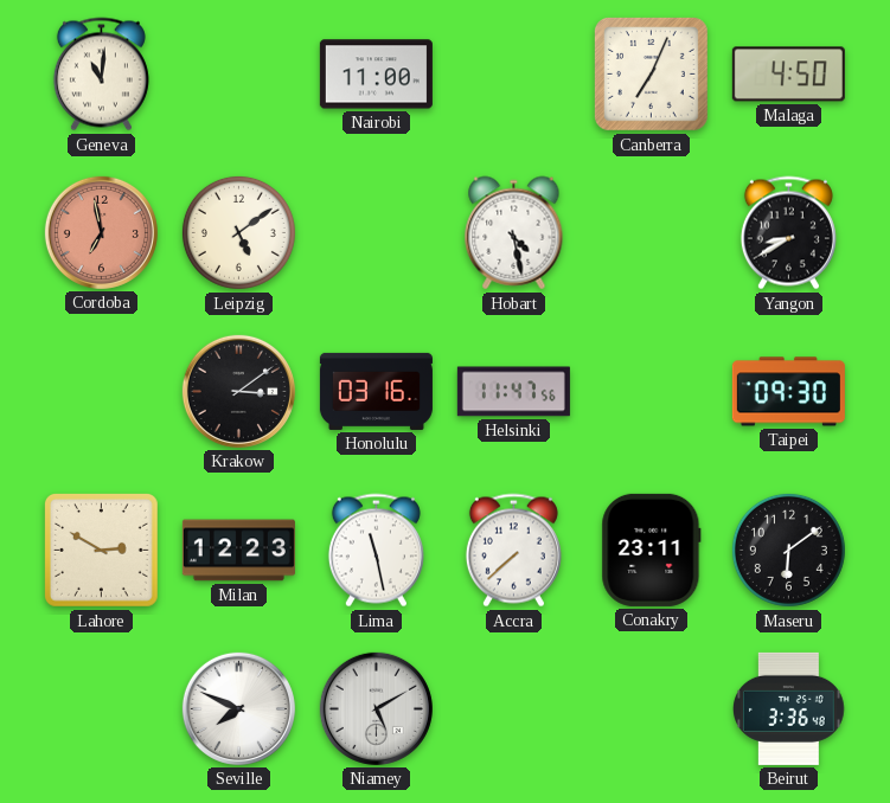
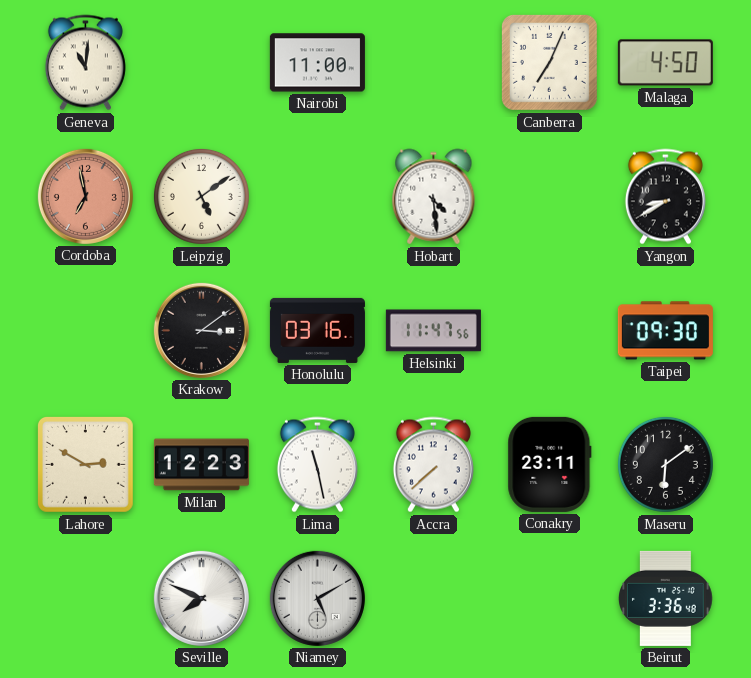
Hobart: 4:28 -> 4:29 (434, 197)
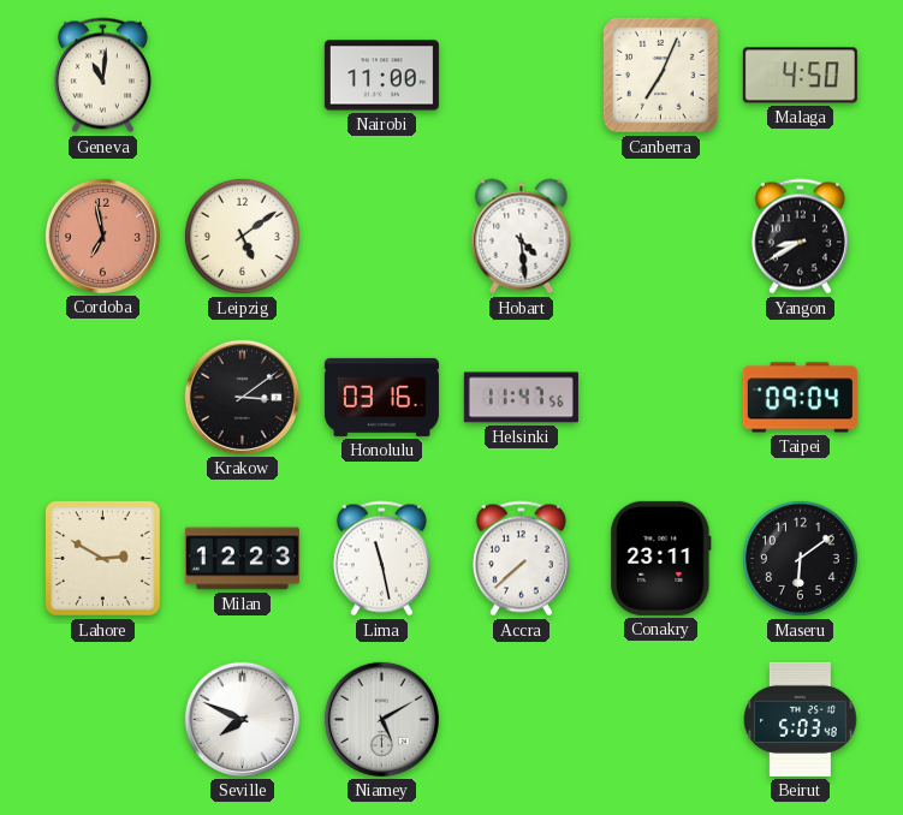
Taipei: 09:30 -> 09:04 (800, 398)
Beirut: 3:36 -> 5:03 (801, 719)
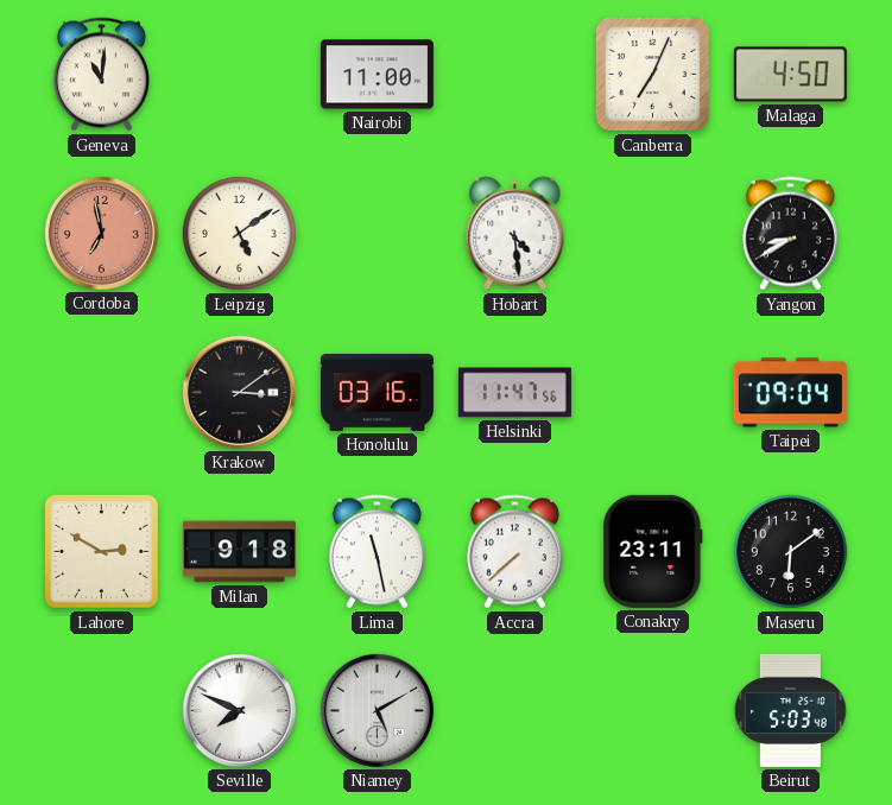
Milan: 12:23 -> 9:18 (239, 552)
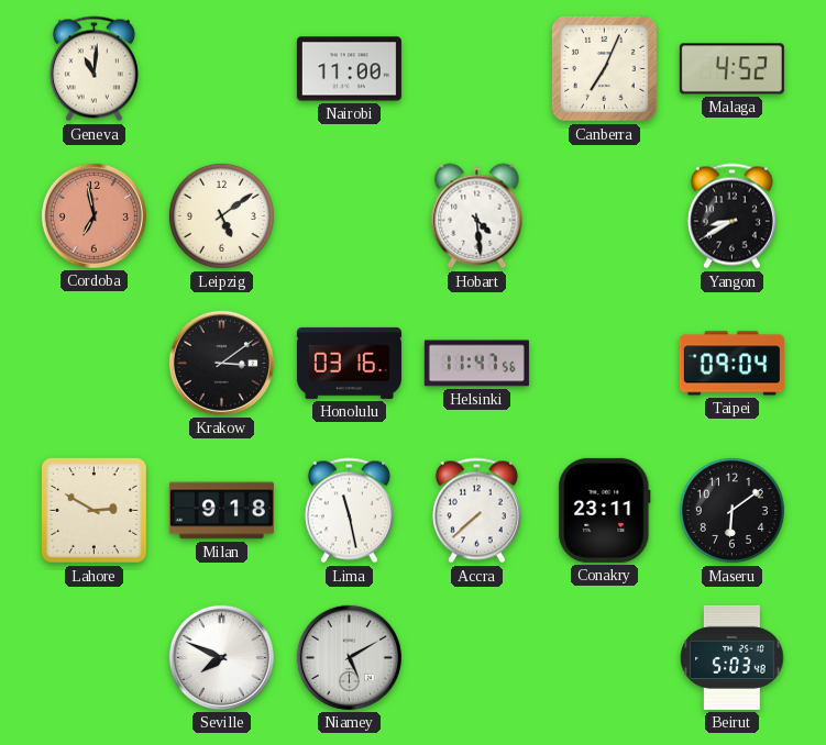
Malaga: 4:50 -> 4:52 (731, 69)
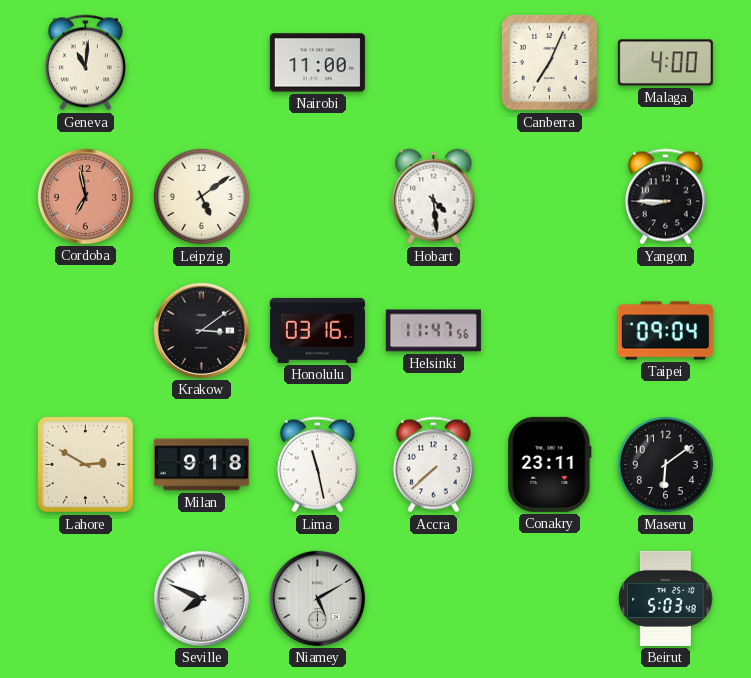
Malaga: 4:52 -> 4:00 (665, 63)
Yangon: 8:40 -> 8:45 (665, 197)
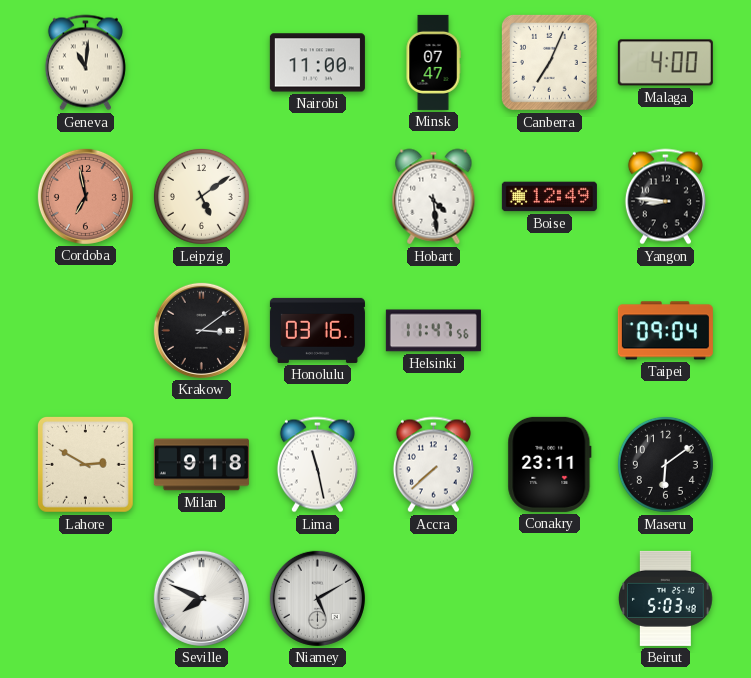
Minsk: none -> 07:47 (433, 62)
Boise: none -> 12:49 (549, 197)
Yangon: 8:45 -> 8:46 (665, 197)
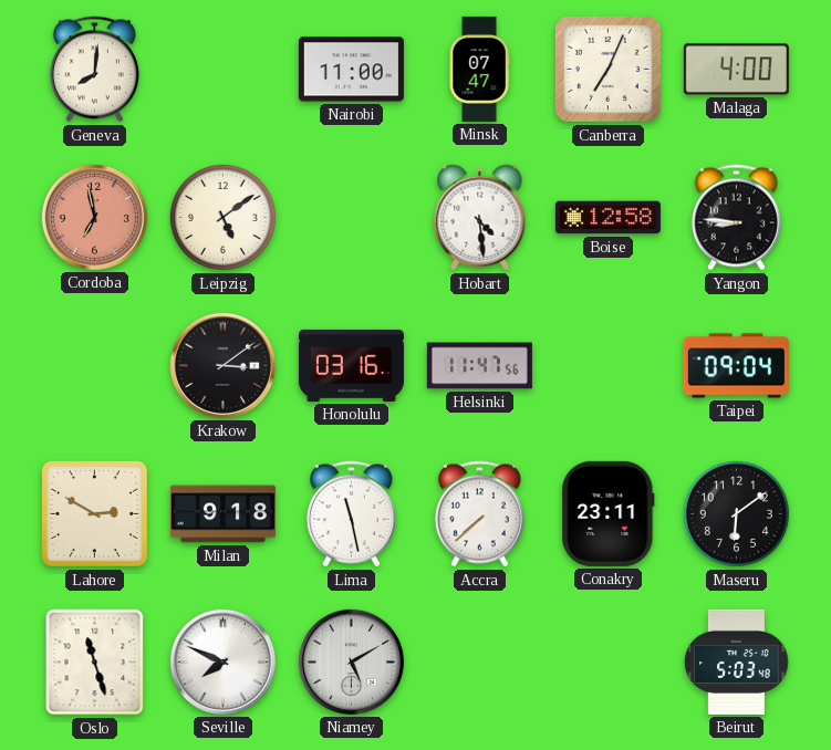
Geneva: 11:01 -> 8:01 (94, 70)
Boise: 12:49 -> 12:58 (607, 218)
Oslo: none -> 11:27 (95, 663)
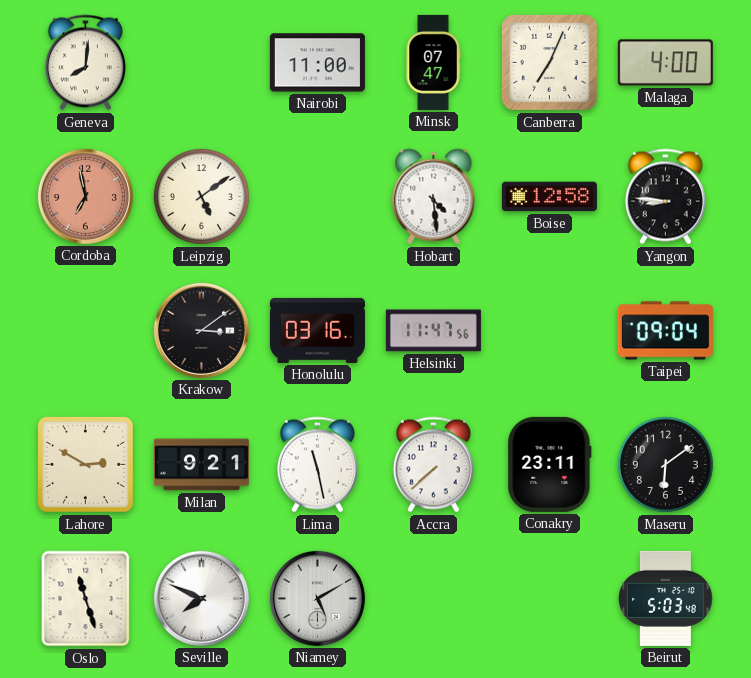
Milan: 9:18 -> 9:21 (201, 465)
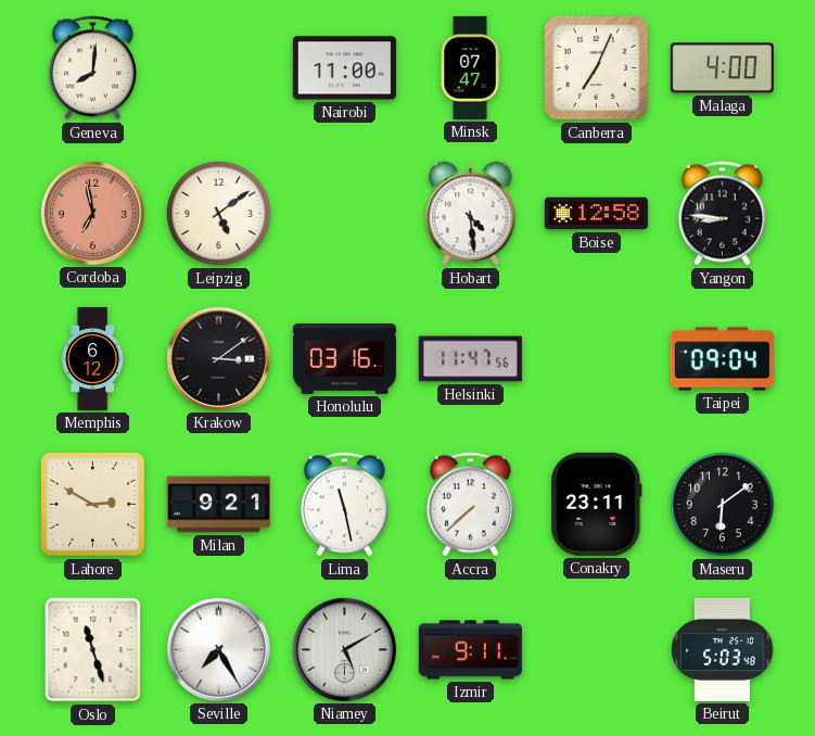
Memphis: none -> 6:12 (93, 358)
Seville: 7:49 -> 7:25 (218, 649)
Izmir: none -> 9:11 (470, 650)
